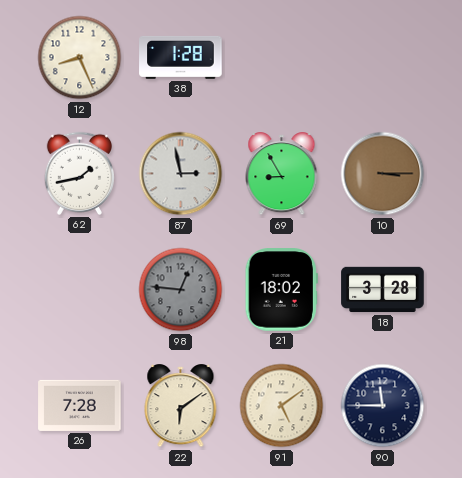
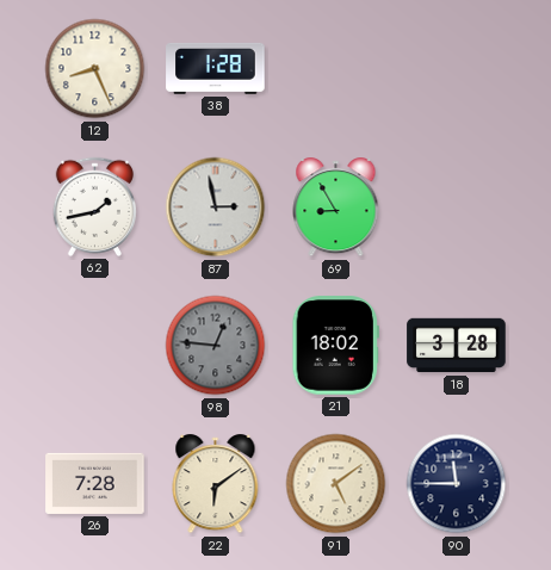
10: 3:15 -> none (383, 174)
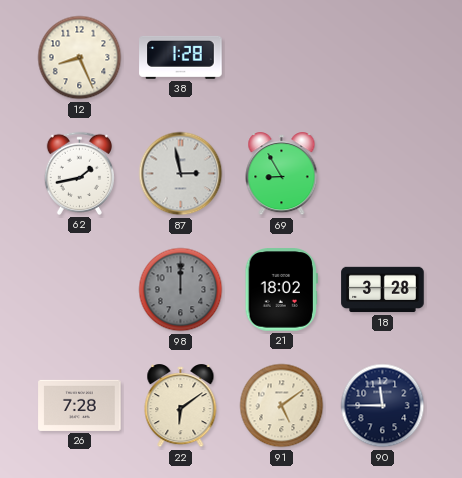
98: 12:46 -> 12:00 (181, 290)
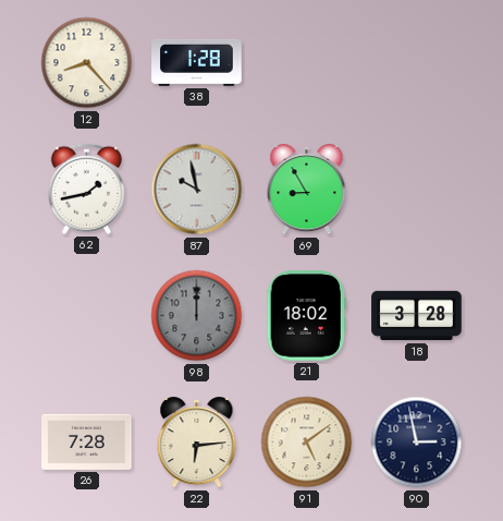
12: 8:26 -> 8:23 (87, 63)
87: 2:58 -> 9:58 (197, 190)
22: 6:09 -> 6:14 (197, 443)
90: 11:45 -> 2:58 (417, 443)
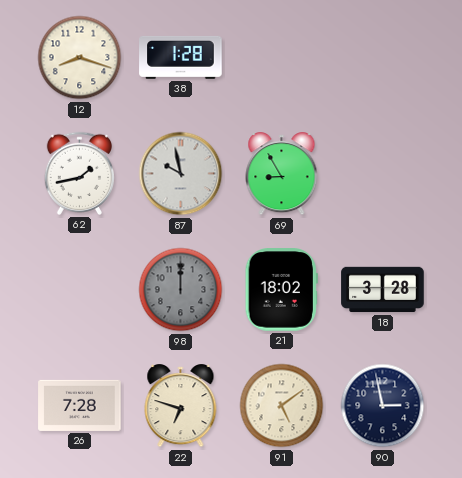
12: 8:23 -> 8:18 (80, 58)
22: 6:14 -> 6:48 (181, 406)
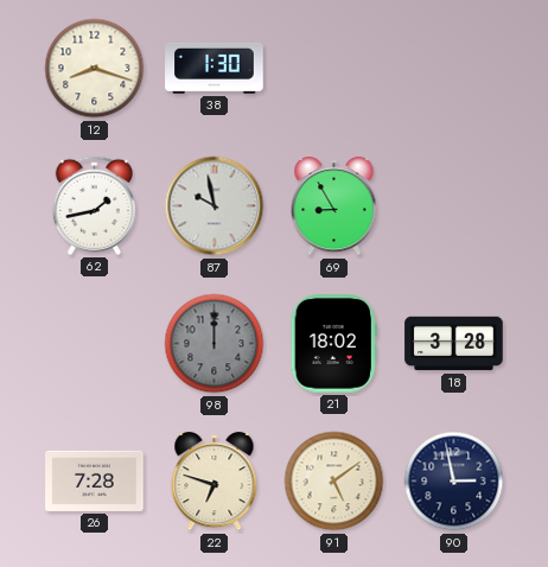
38: 1:28 -> 1:30 (215, 68)
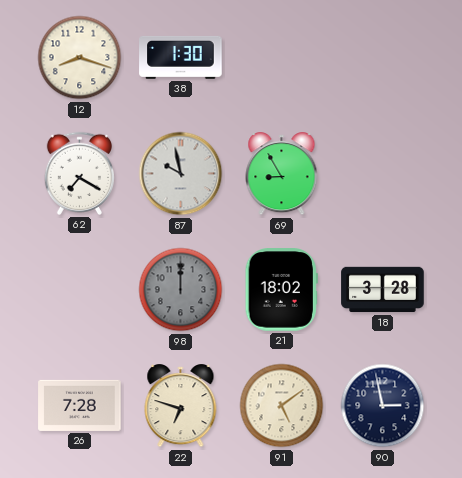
62: 1:43 -> 7:20 (79, 173)
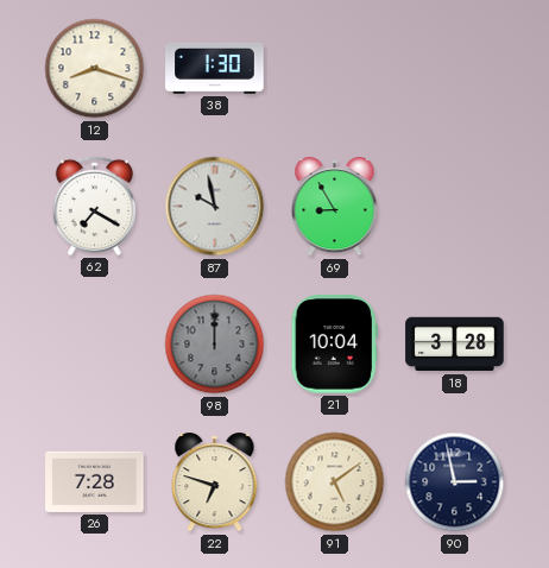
21: 18:02 -> 10:04 (334, 345)
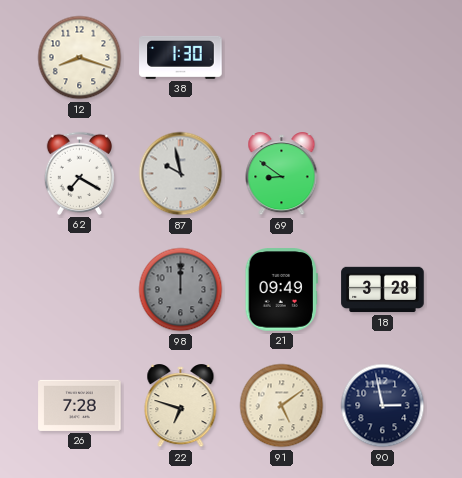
69: 8:55 -> 8:51 (282, 174)
21: 10:04 -> 09:49 (281, 290)
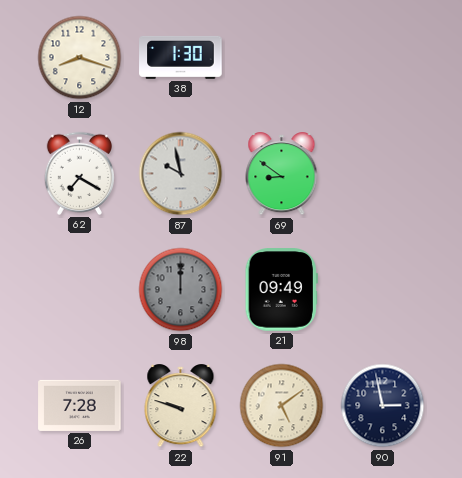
18: 3:28 -> none (383, 290)
22: 6:48 -> 9:48 (181, 406)
